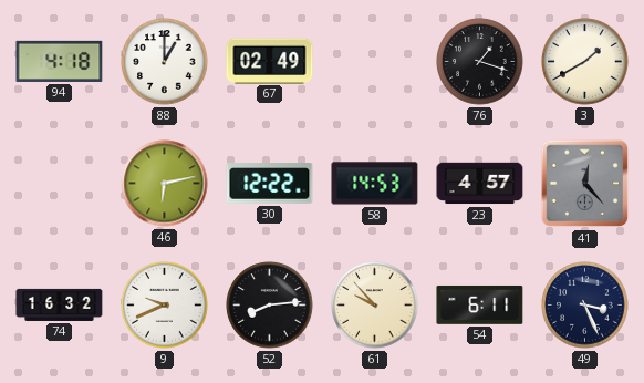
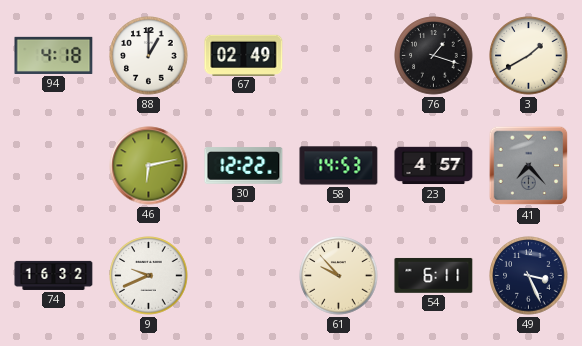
41: 12:23 -> 7:23 (529, 166)
52: 8:14 -> none (270, 306)
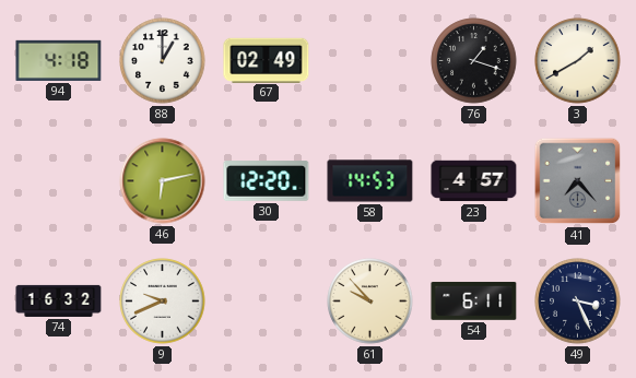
30: 12:22 -> 12:20 (267, 181)
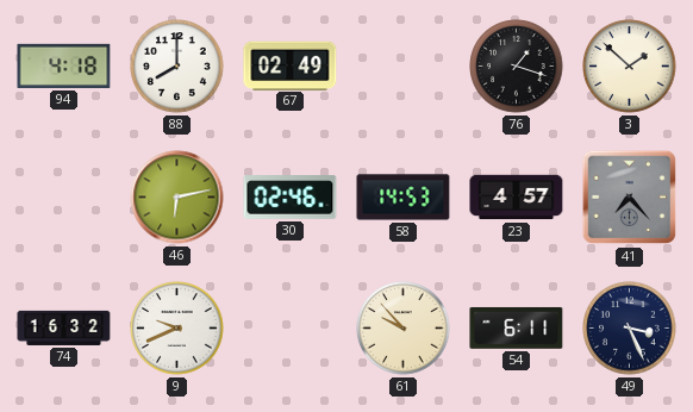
88: 1:00 -> 8:00 (177, 67)
3: 1:40 -> 1:52 (630, 67)
30: 12:20 -> 02:46 (291, 198)
